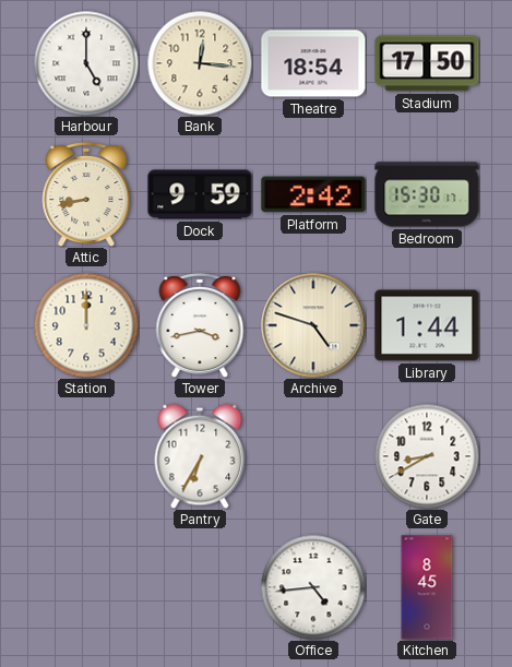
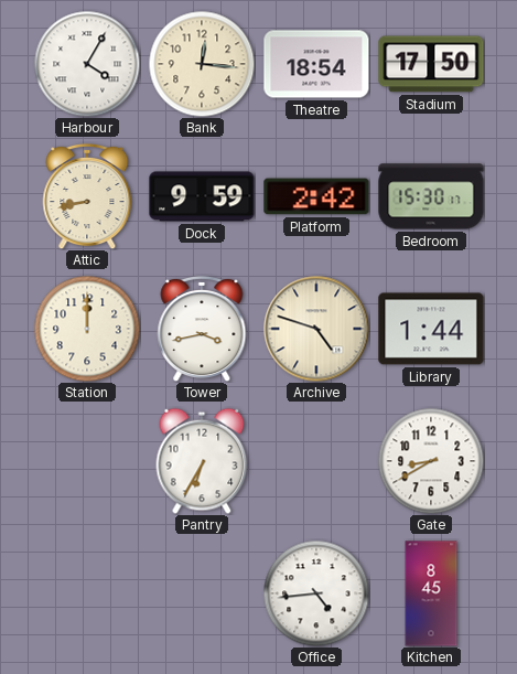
Harbour: 5:00 -> 4:05 (87, 64)
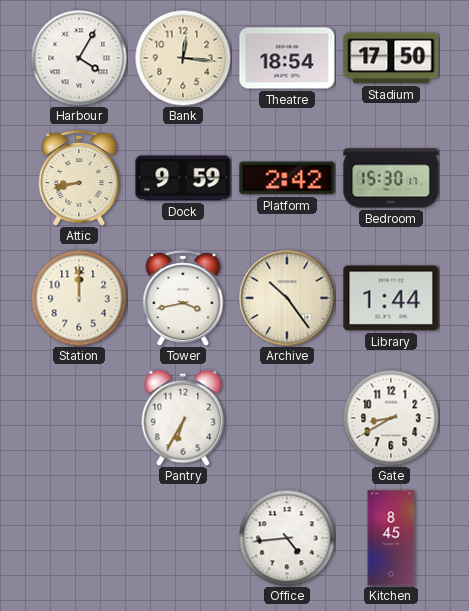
Archive: 4:48 -> 10:24 (287, 298)
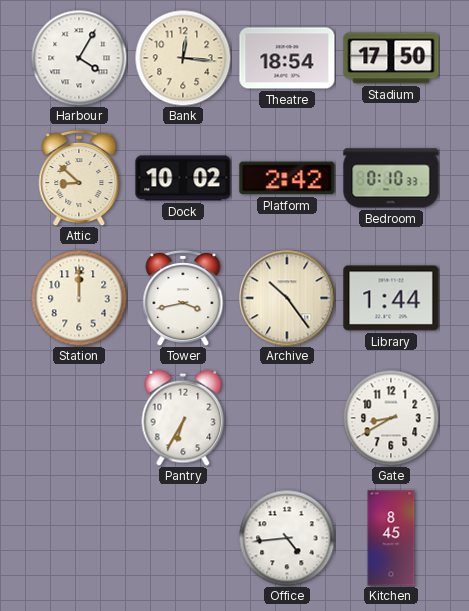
Attic: 8:43 -> 8:52 (79, 178)
Dock: 9:59 -> 10:02 (183, 178)
Bedroom: 15:30 -> 0:10 (391, 178)
